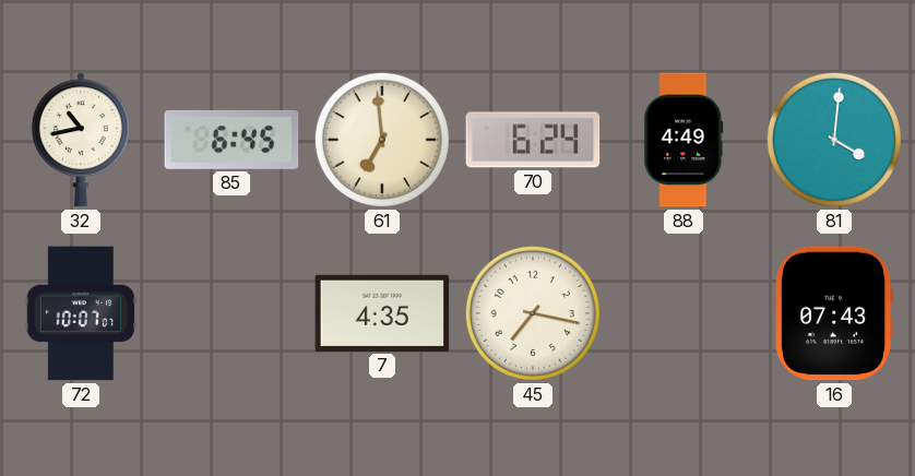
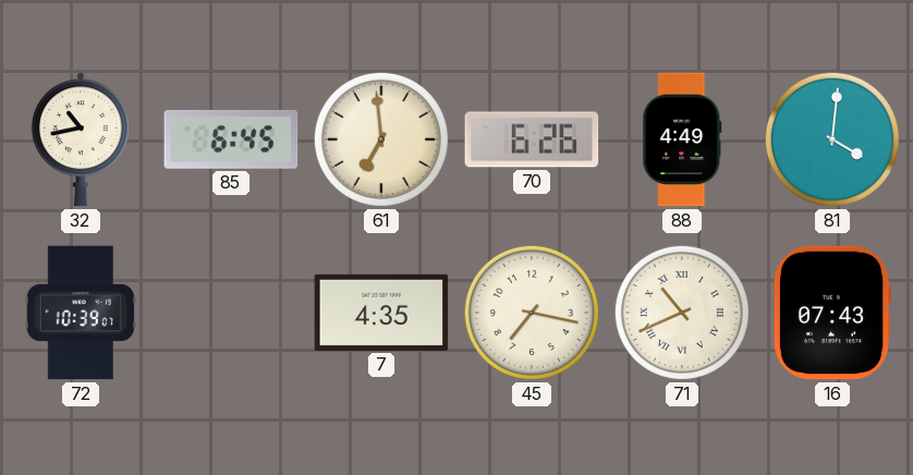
70: 6:24 -> 6:26 (532, 139)
72: 10:07 -> 10:39 (80, 313)
71: none -> 10:41 (682, 313)
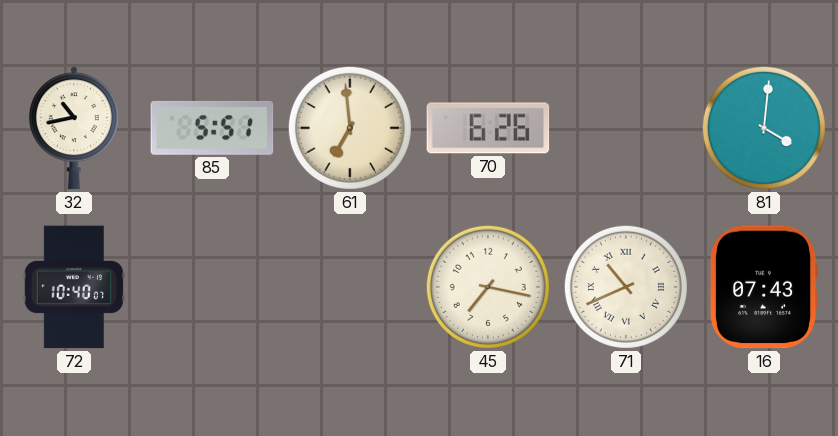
85: 6:45 -> 5:51 (212, 128)
88: 4:49 -> none (682, 139)
72: 10:39 -> 10:40 (73, 287)
7: 4:35 -> none (381, 313)
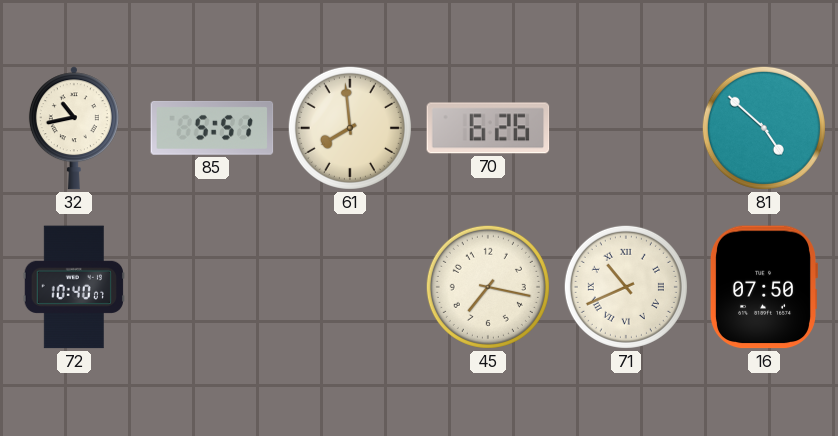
61: 6:59 -> 7:59 (350, 128)
81: 4:01 -> 4:52 (764, 128)
16: 07:43 -> 07:50 (763, 287)
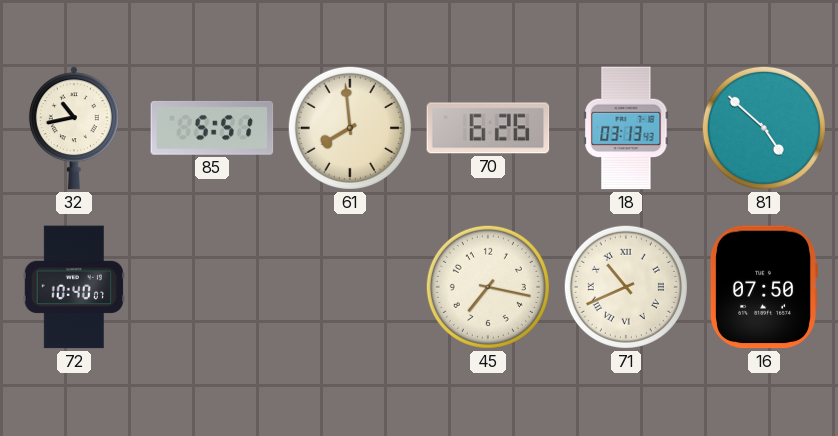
18: none -> 03:13 (626, 128)
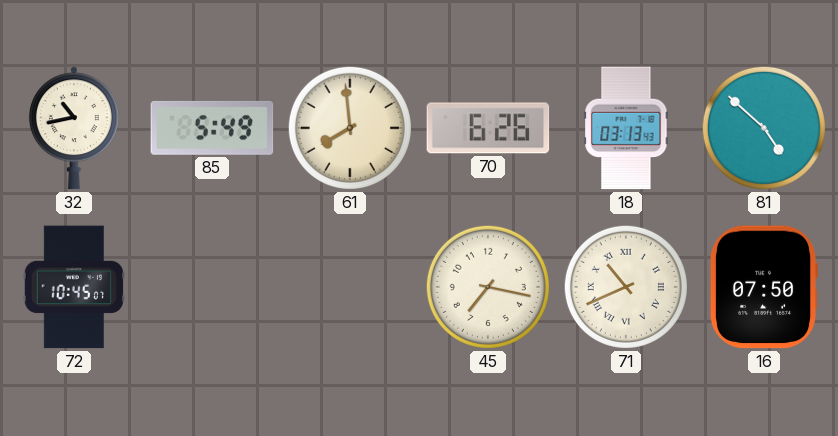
85: 5:51 -> 5:49 (212, 128)
72: 10:40 -> 10:45 (73, 287)
